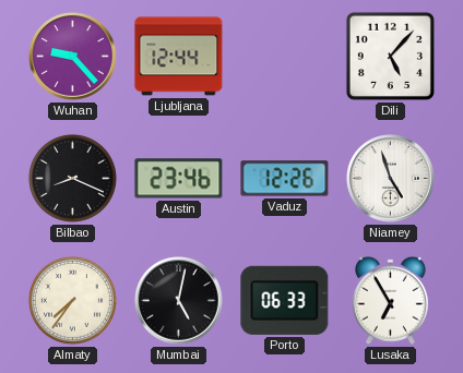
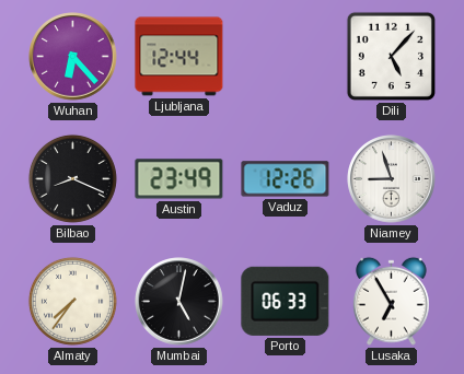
Wuhan: 9:23 -> 6:23 (73, 57)
Austin: 23:46 -> 23:49 (179, 179)
Niamey: 4:57 -> 8:57 (392, 179)
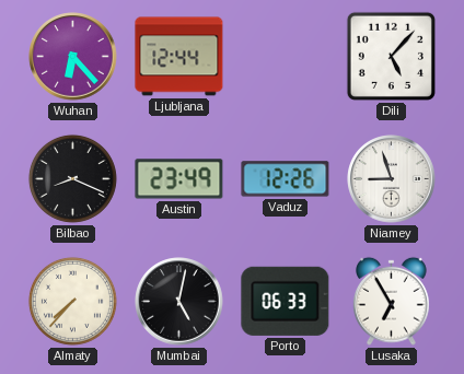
Almaty: 7:36 -> 7:37 (72, 301)
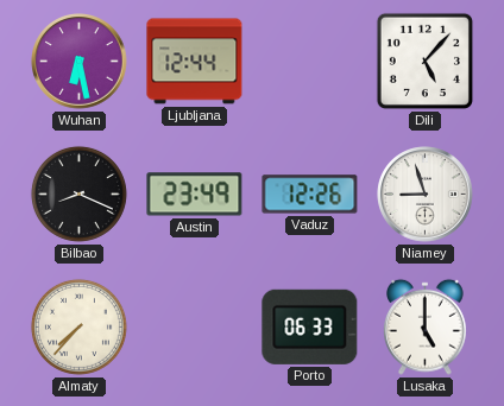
Wuhan: 6:23 -> 6:28 (80, 62)
Mumbai: 5:02 -> none (179, 302)
Lusaka: 6:55 -> 5:00 (426, 326)
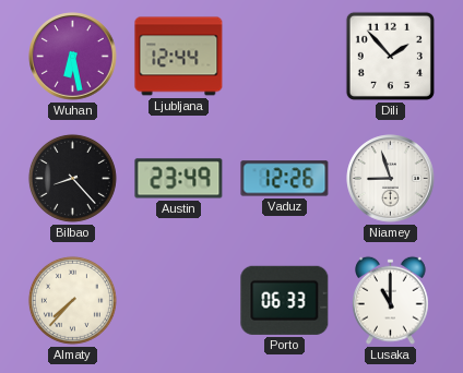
Dili: 5:07 -> 1:53 (390, 56)
Bilbao: 8:19 -> 8:23 (72, 178)
Lusaka: 5:00 -> 11:00 (391, 300)
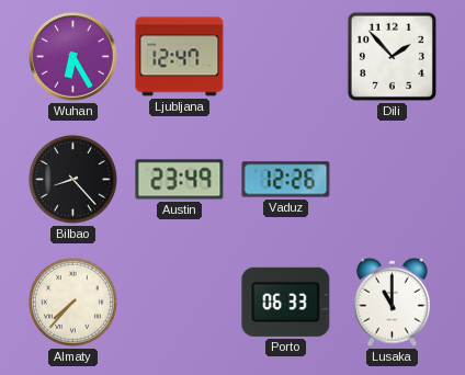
Wuhan: 6:28 -> 6:25 (73, 57)
Ljubljana: 12:44 -> 12:47 (180, 57)
Niamey: 8:57 -> none (391, 179)
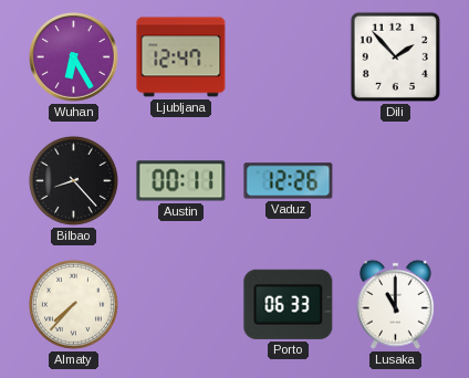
Austin: 23:49 -> 00:11 (181, 181)
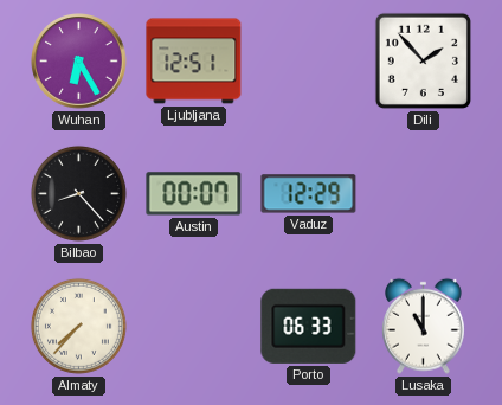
Ljubljana: 12:47 -> 12:51 (194, 62)
Austin: 00:11 -> 00:07 (194, 194)
Vaduz: 12:26 -> 12:29 (309, 194)
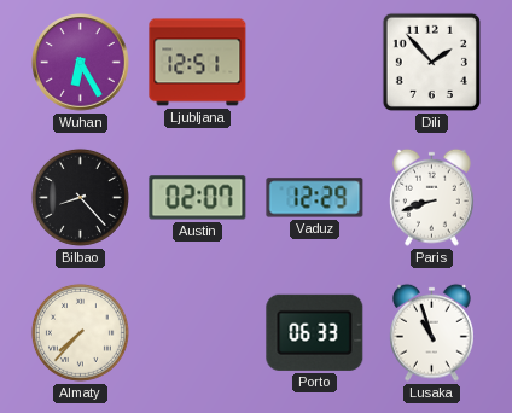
Austin: 00:07 -> 02:07 (198, 198)
Paris: none -> 8:42 (432, 197)
Lusaka: 11:00 -> 10:57 (432, 332)
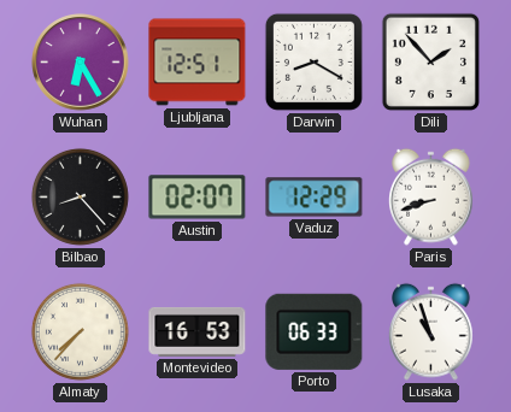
Darwin: none -> 8:20 (313, 61)
Montevideo: none -> 16:53 (198, 331)
